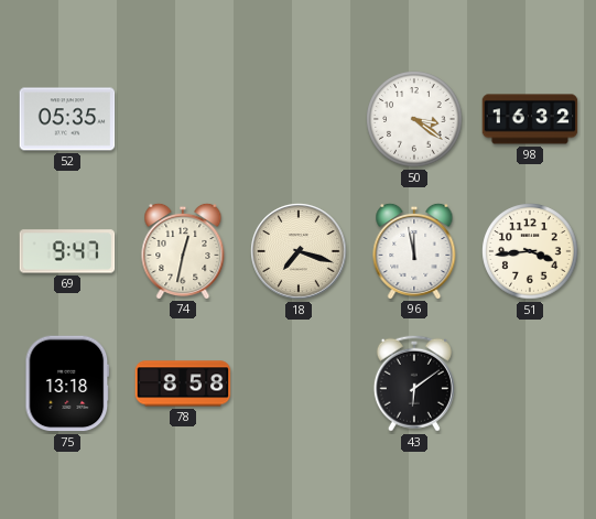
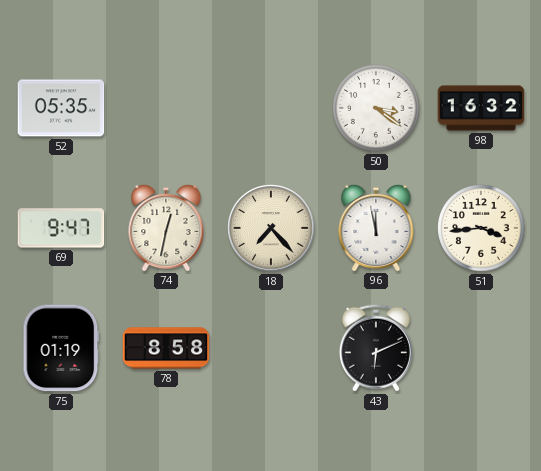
18: 7:18 -> 7:23 (271, 228)
75: 13:18 -> 01:19 (61, 348)
43: 6:09 -> 6:11 (376, 348)
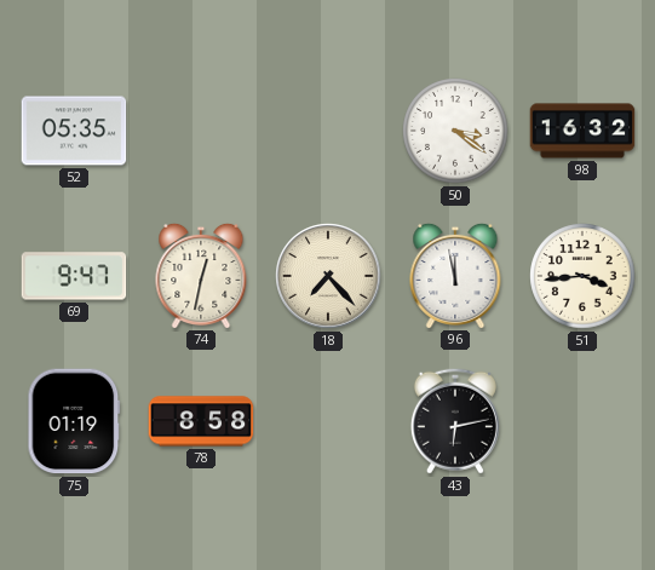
43: 6:11 -> 6:13 (455, 421)
